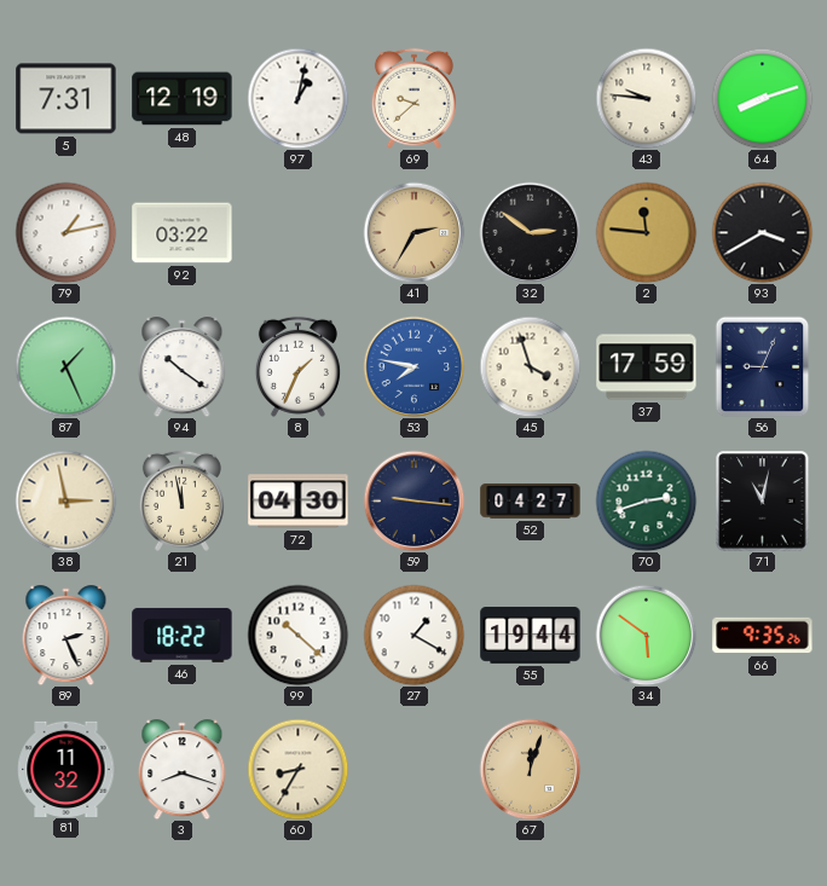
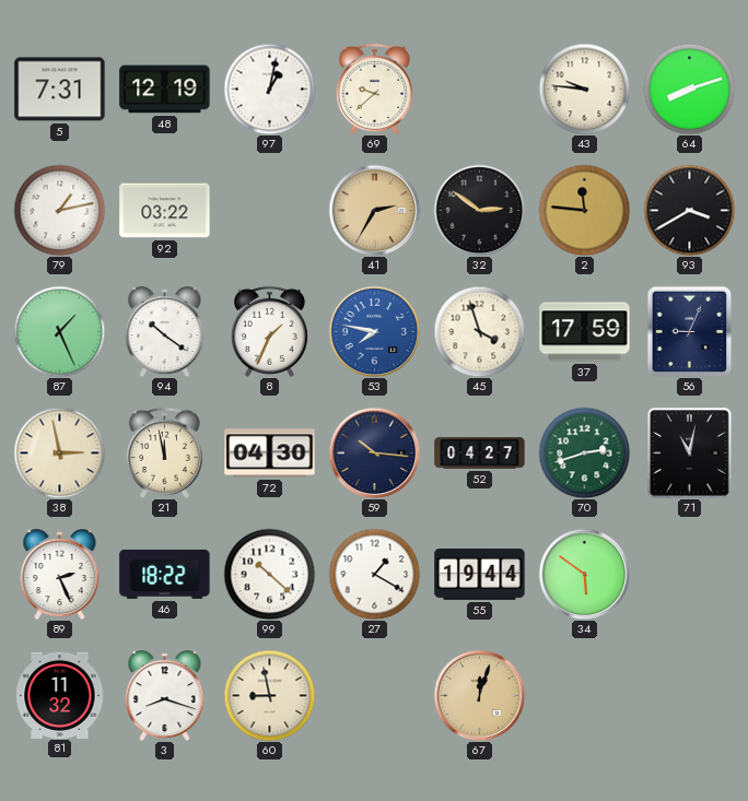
59: 9:16 -> 10:16 (374, 452)
66: 9:35 -> none (763, 636)
60: 8:35 -> 8:58 (269, 695)
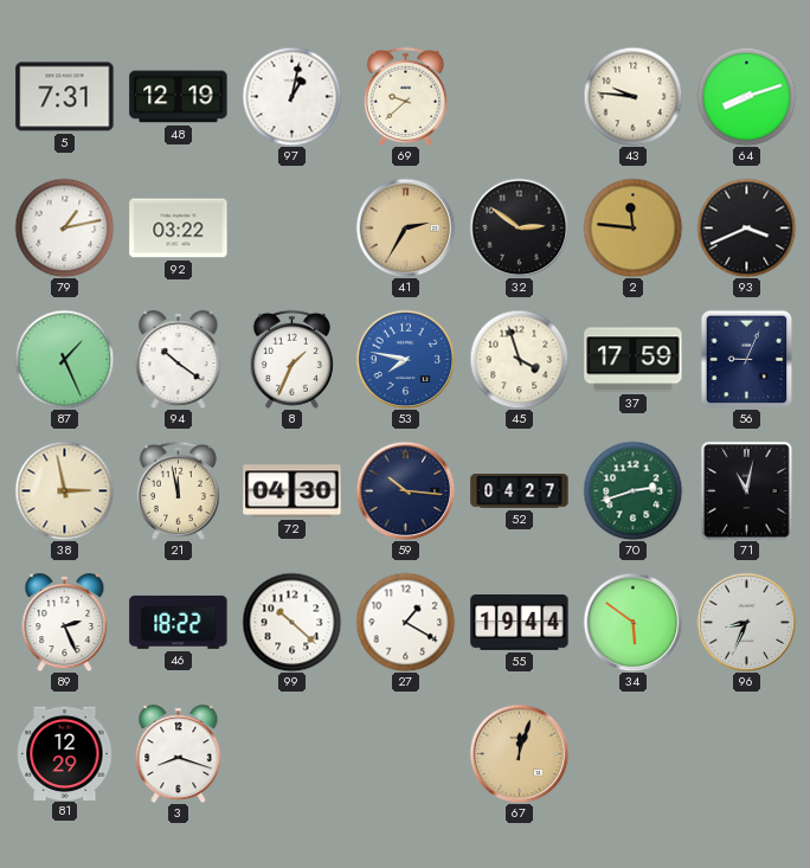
93: 3:40 -> 3:41 (746, 227)
96: none -> 8:34 (746, 622)
81: 11:32 -> 12:29 (65, 753)
60: 8:58 -> none (269, 695)
